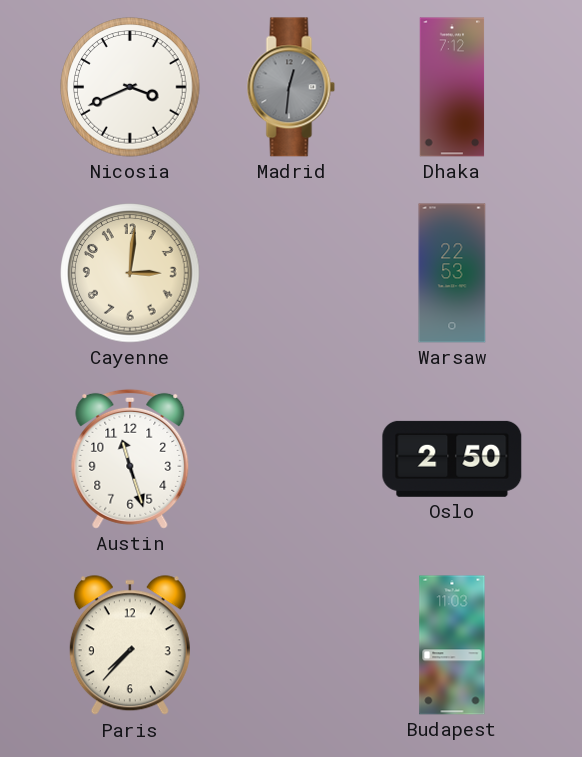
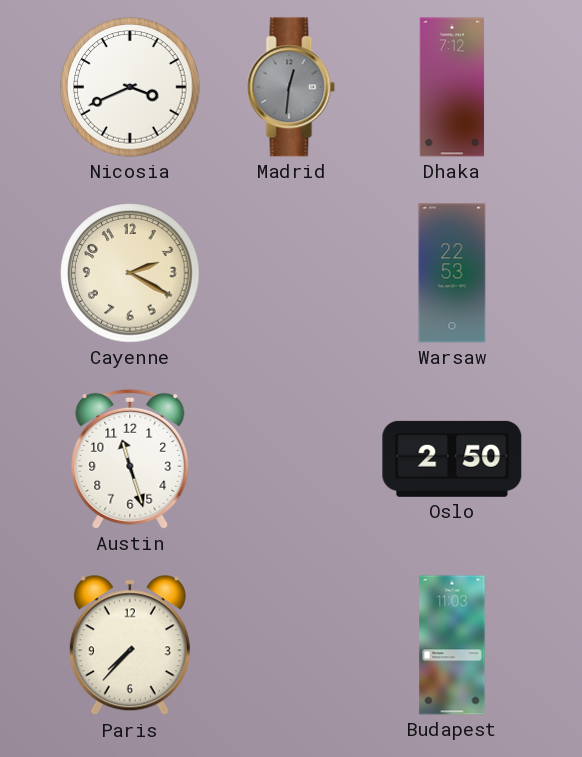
Cayenne: 3:01 -> 2:20 (130, 273)
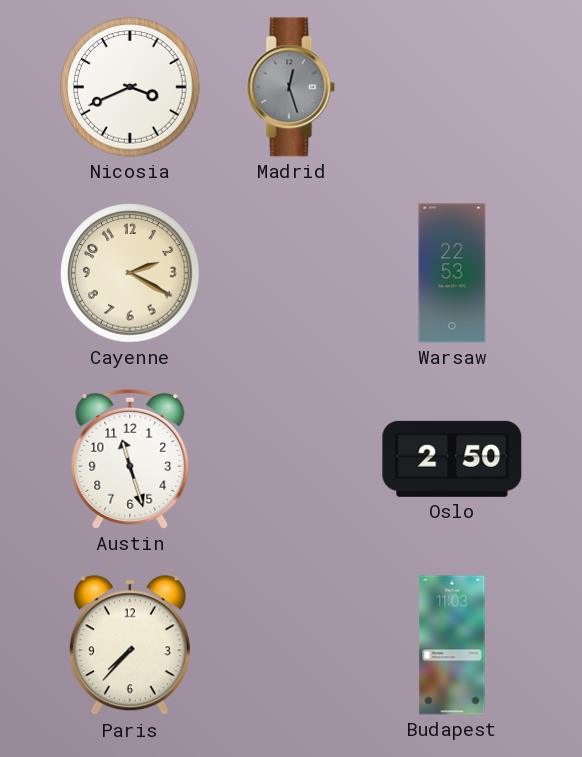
Madrid: 12:31 -> 12:27 (291, 87)
Dhaka: 7:12 -> none (452, 87)
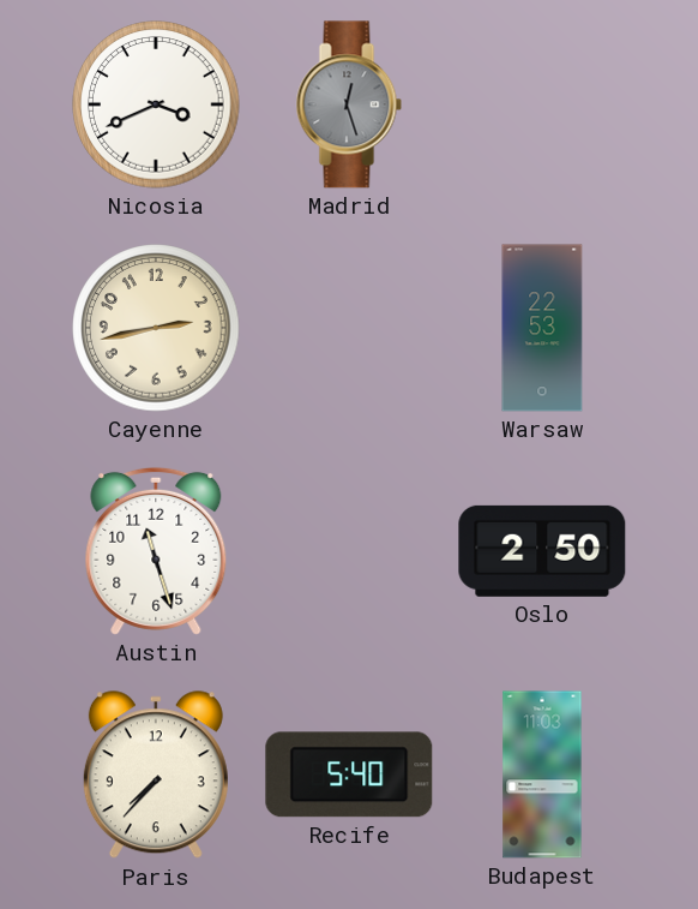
Cayenne: 2:20 -> 2:43 (156, 328)
Recife: none -> 5:40 (349, 775)
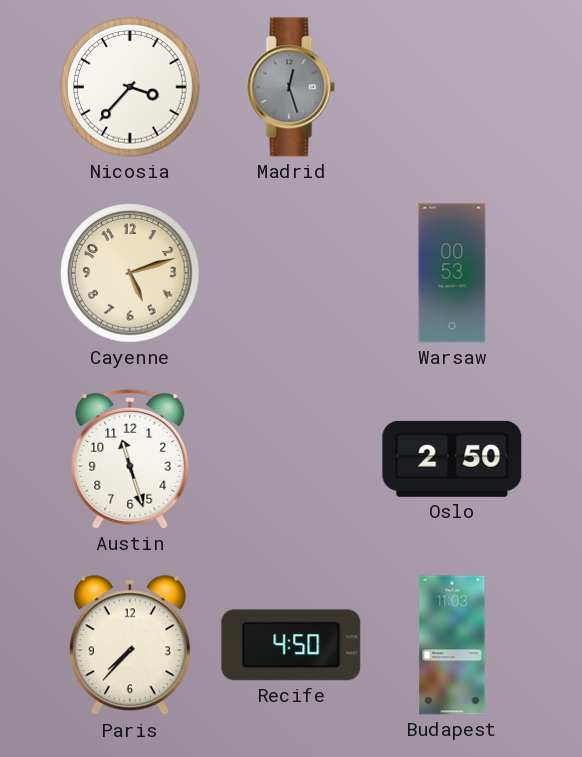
Nicosia: 3:41 -> 3:37 (130, 87)
Cayenne: 2:43 -> 5:12 (130, 273)
Warsaw: 22:53 -> 00:53 (452, 273)
Recife: 5:40 -> 4:50 (291, 645)
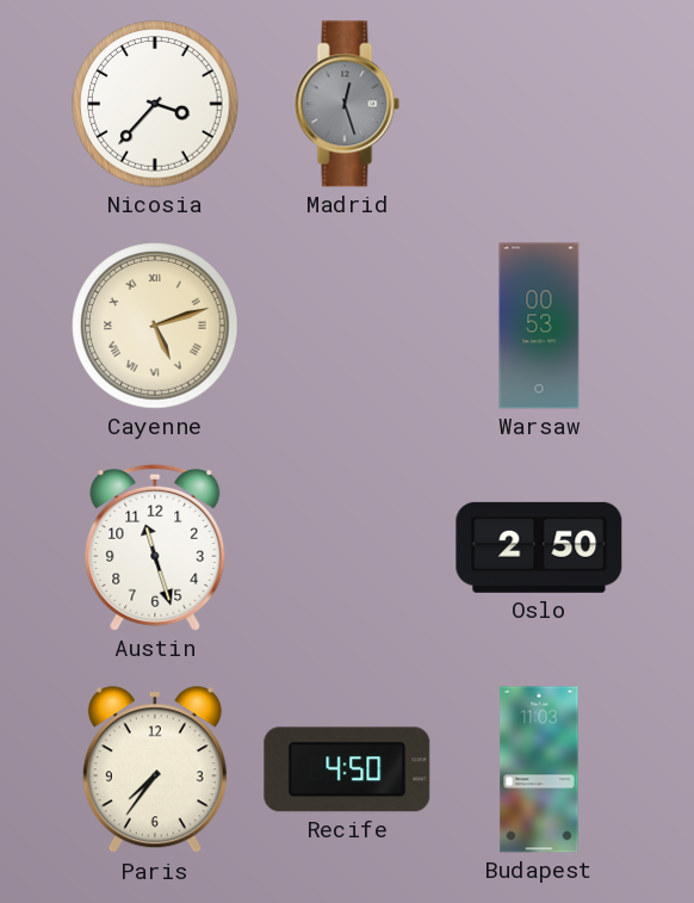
Cayenne numerals: Arabic -> Roman (155, 326)
Paris: 7:37 -> 7:36 (155, 771)
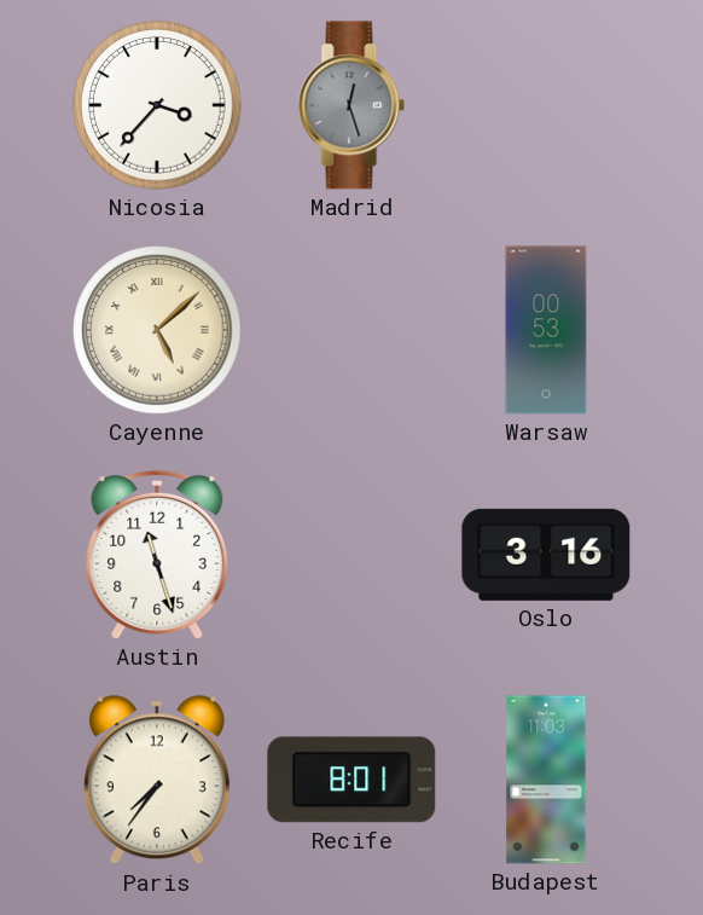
Cayenne: 5:12 -> 5:08 (157, 330)
Oslo: 2:50 -> 3:16 (546, 555)
Recife: 4:50 -> 8:01 (351, 780)
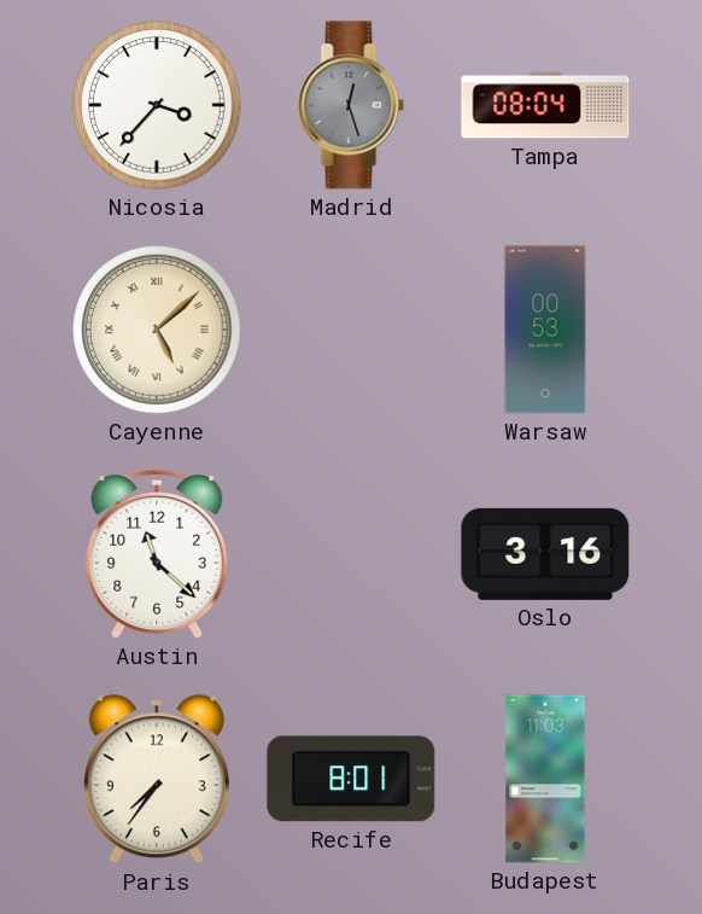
Tampa: none -> 08:04 (545, 105)
Austin: 11:27 -> 11:22 (157, 554)
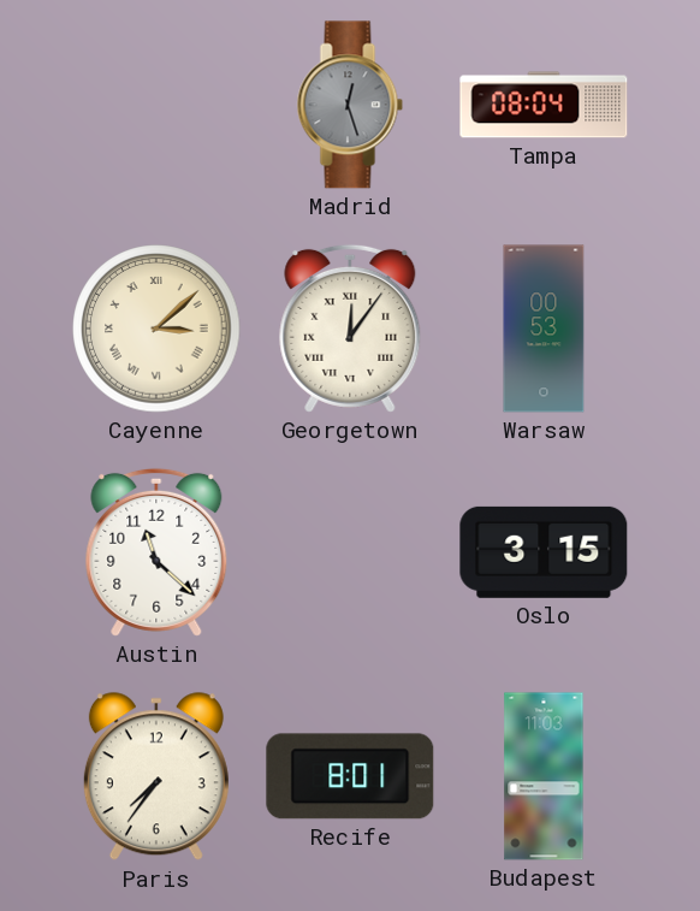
Nicosia: 3:37 -> none (157, 105)
Cayenne: 5:08 -> 3:08 (156, 329)
Georgetown: none -> 12:06 (350, 329)
Oslo: 3:16 -> 3:15 (544, 552)
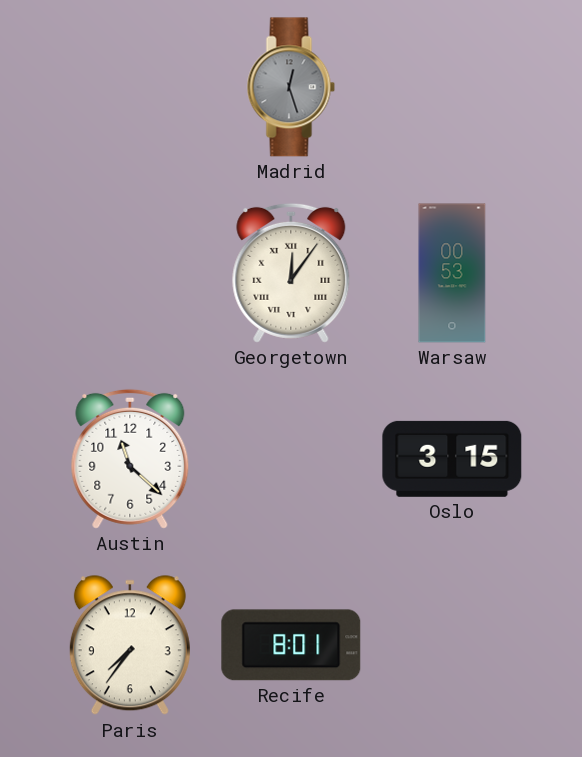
Tampa: 08:04 -> none (544, 105)
Cayenne: 3:08 -> none (156, 329)
Budapest: 11:03 -> none (544, 776)
